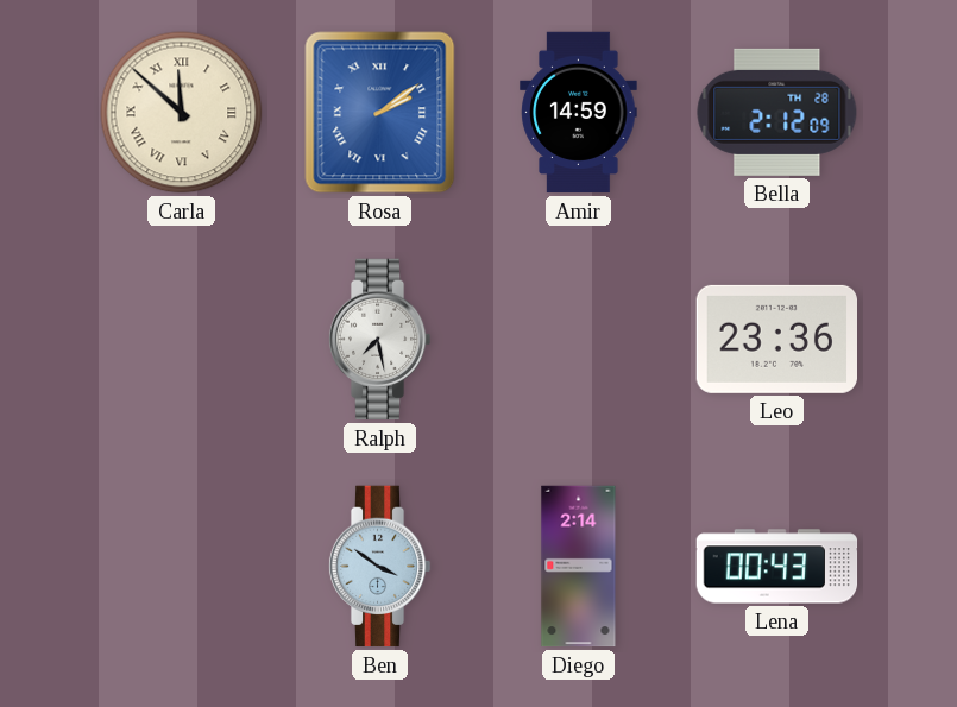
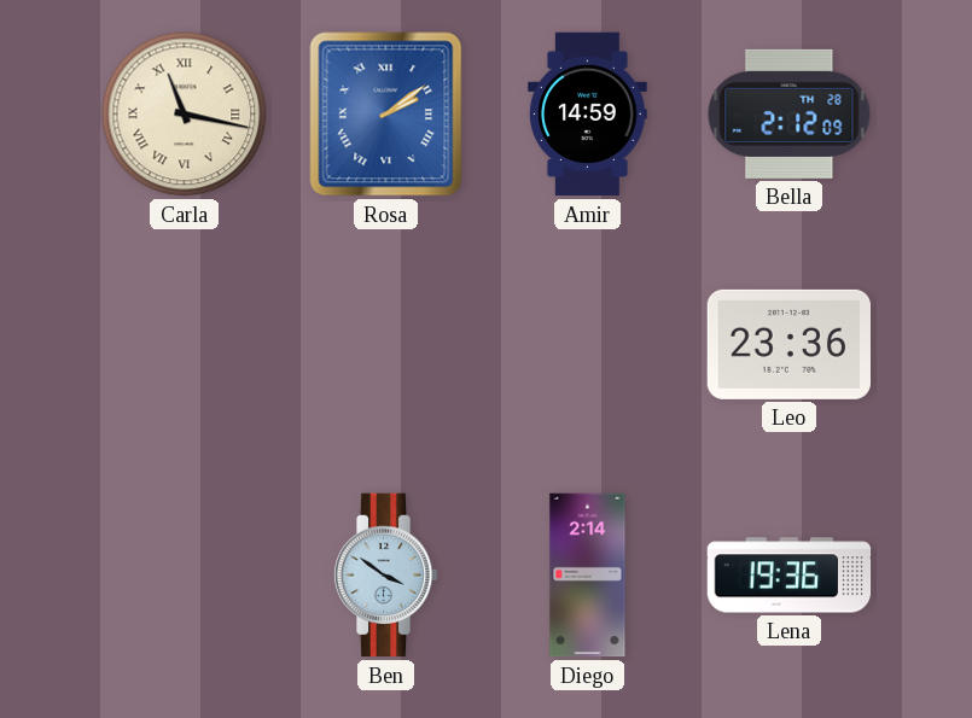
Carla: 11:52 -> 11:17 (185, 115)
Ralph: 7:28 -> none (379, 340)
Lena: 00:43 -> 19:36 (790, 576)
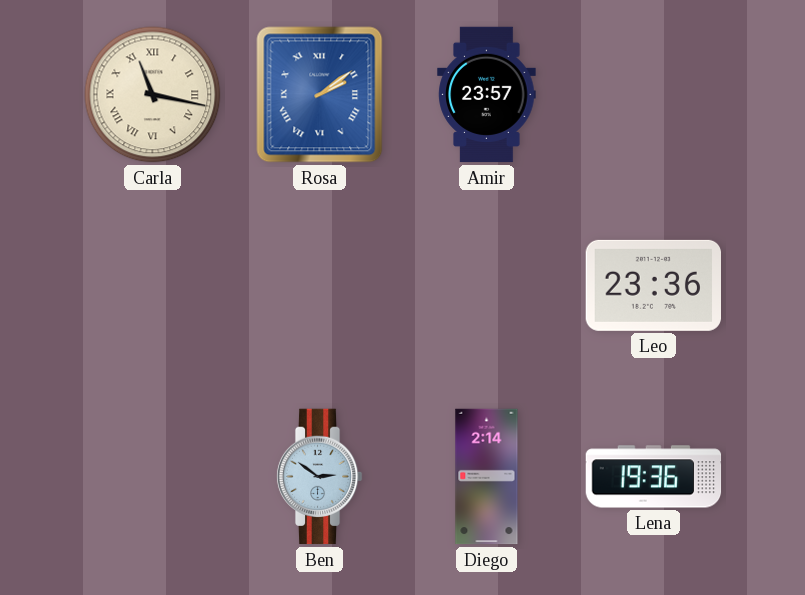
Amir: 14:59 -> 23:57 (487, 95)
Bella: 2:12 -> none (790, 113)
Ben: 3:51 -> 2:51 (319, 477)
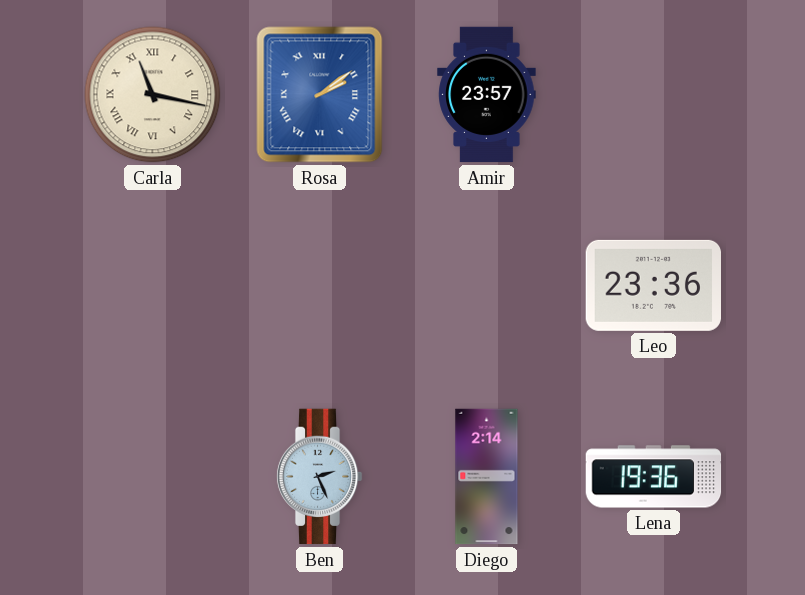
Ben: 2:51 -> 2:26 (319, 477)
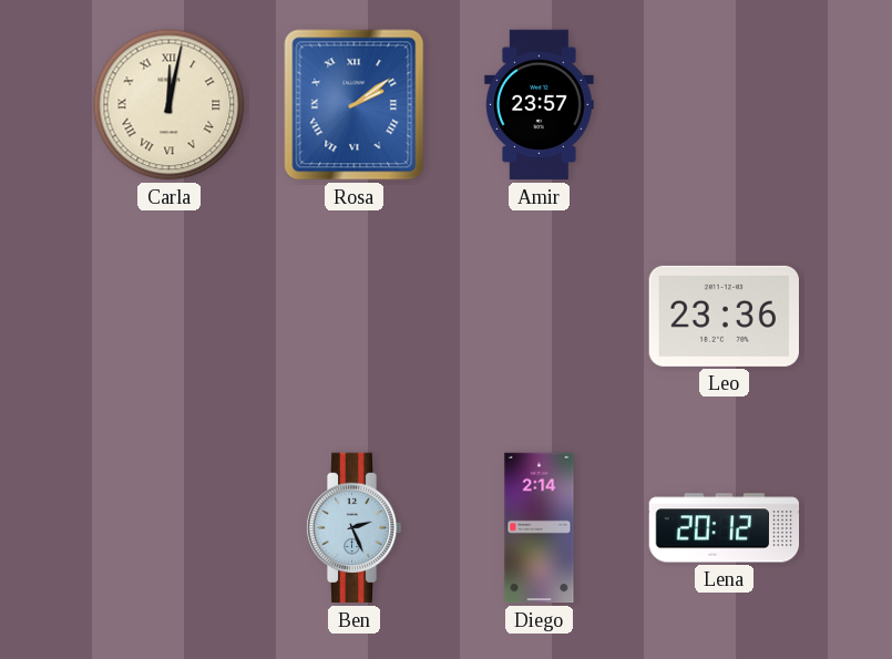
Carla: 11:17 -> 12:02 (170, 105)
Lena: 19:36 -> 20:12 (725, 528)
